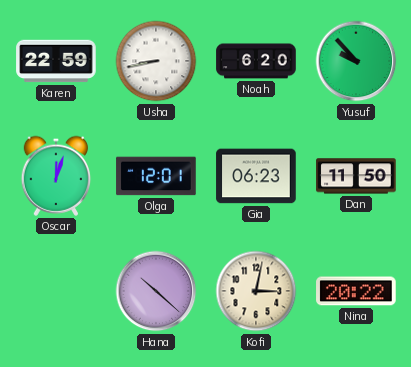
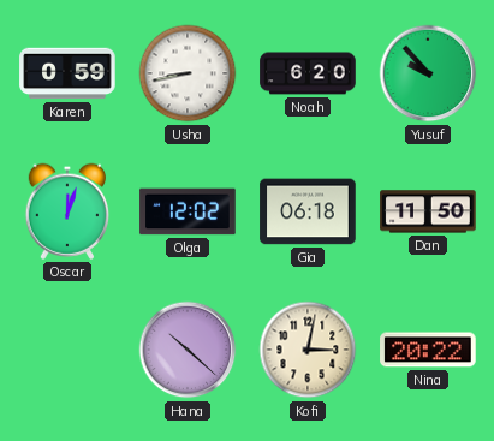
Karen: 22:59 -> 0:59 (67, 73)
Olga: 12:01 -> 12:02 (188, 211)
Gia: 06:23 -> 06:18 (308, 211)
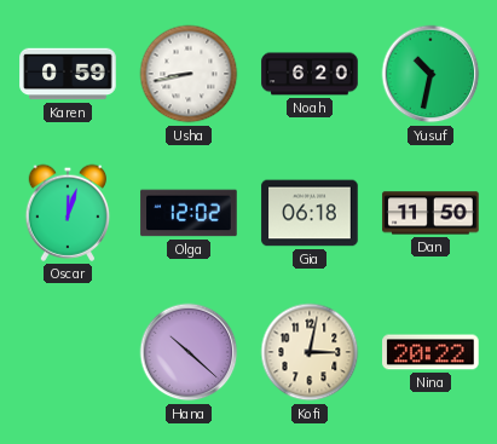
Yusuf: 9:53 -> 10:32 (430, 74)
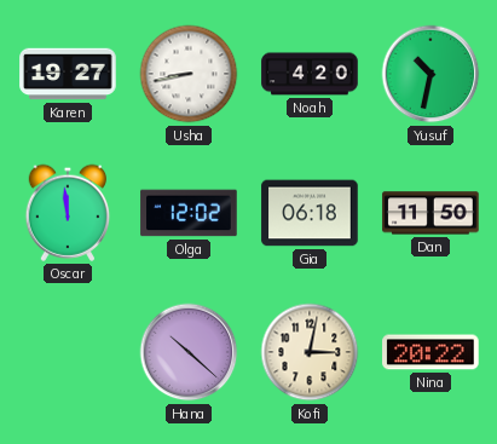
Karen: 0:59 -> 19:27 (68, 74)
Noah: 6:20 -> 4:20 (310, 74)
Oscar: 12:03 -> 11:59 (68, 213)
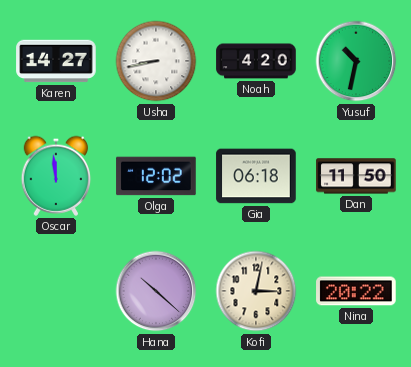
Karen: 19:27 -> 14:27 (56, 61)
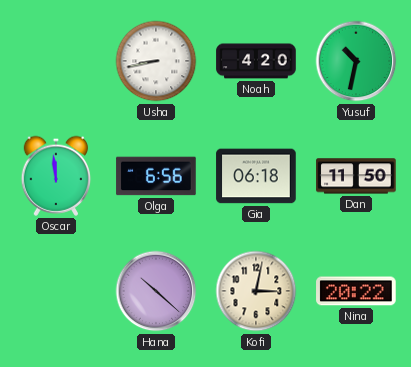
Karen: 14:27 -> none (56, 61)
Olga: 12:02 -> 6:56 (156, 176)
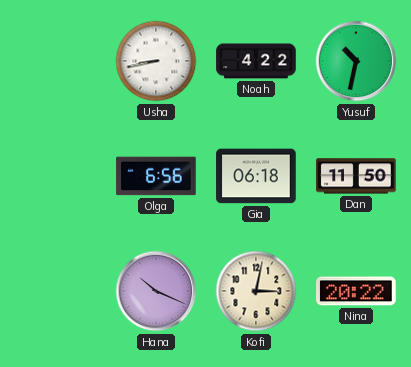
Noah: 4:20 -> 4:22 (256, 61)
Oscar: 11:59 -> none (56, 176)
Hana: 10:22 -> 10:19 (156, 291)
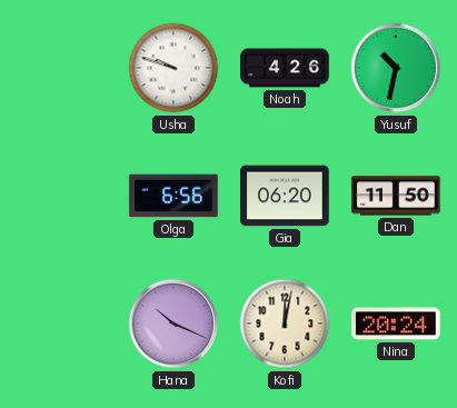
Usha: 8:43 -> 9:48 (173, 68)
Noah: 4:22 -> 4:26 (285, 68)
Gia: 06:18 -> 06:20 (285, 196)
Kofi: 3:02 -> 12:02 (285, 324)
Nina: 20:22 -> 20:24 (396, 324)
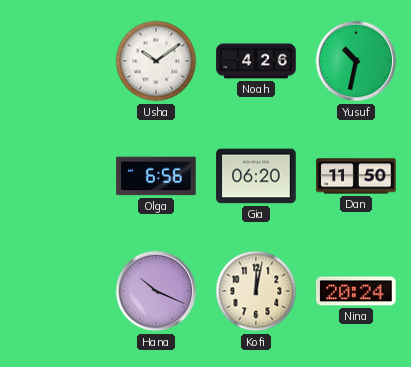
Usha: 9:48 -> 10:09 (156, 61)
